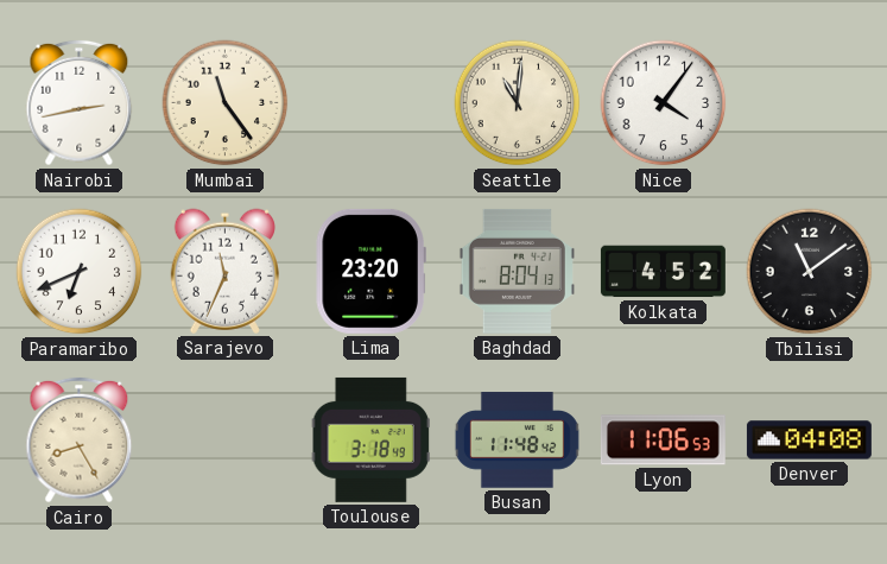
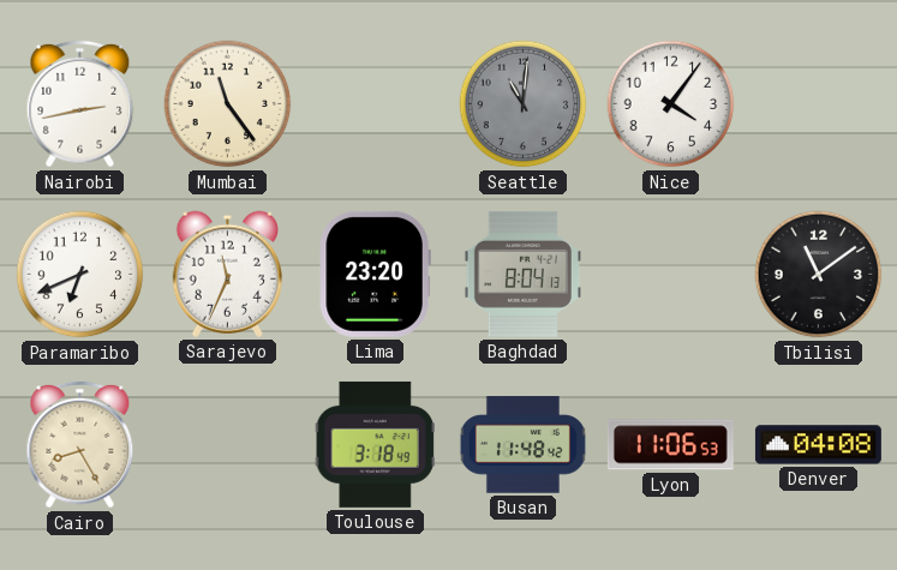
Seattle dial: cream -> grey (524, 104)
Kolkata: 4:52 -> none (663, 272)
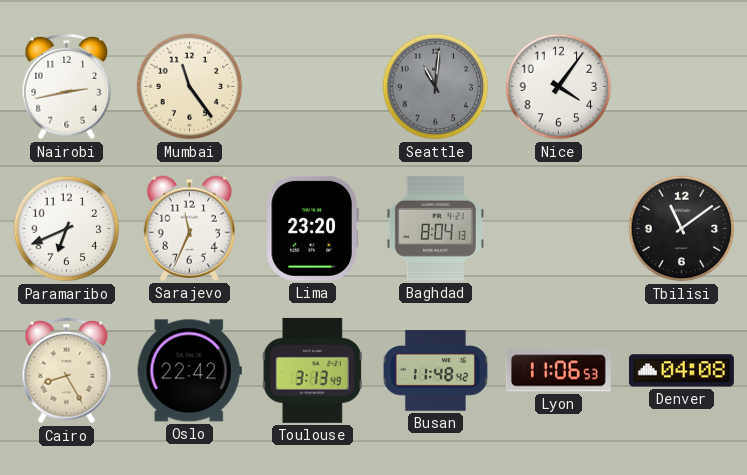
Oslo: none -> 22:42 (189, 371)
Toulouse: 3:18 -> 3:13 (312, 370)
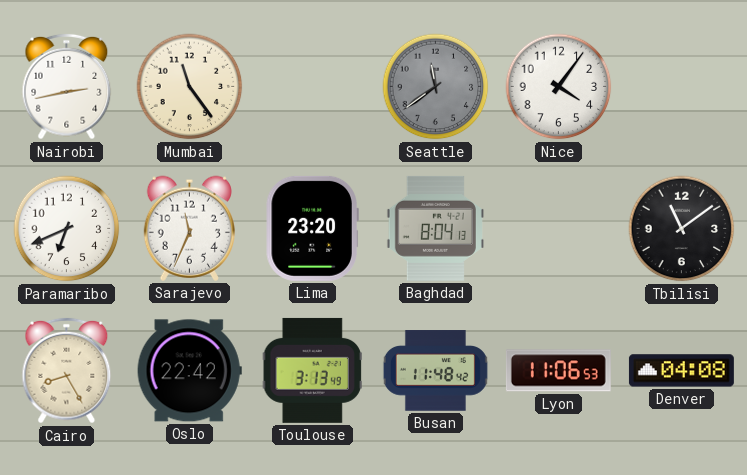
Seattle: 11:01 -> 11:39 (436, 87)
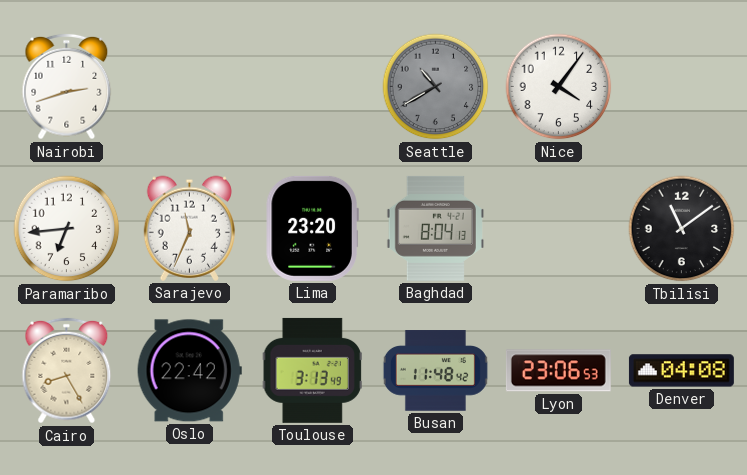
Nairobi: 2:43 -> 2:42 (67, 87)
Mumbai: 11:24 -> none (190, 87)
Seattle: 11:39 -> 10:40 (436, 87)
Paramaribo: 6:41 -> 6:44 (67, 229)
Lyon: 11:06 -> 23:06 (558, 371)
